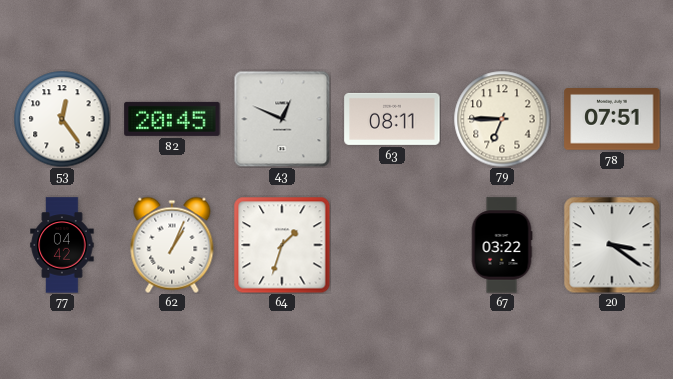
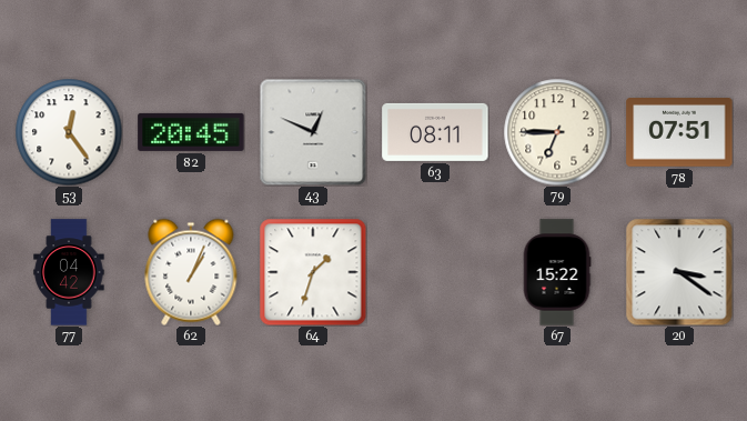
67: 03:22 -> 15:22 (557, 272)
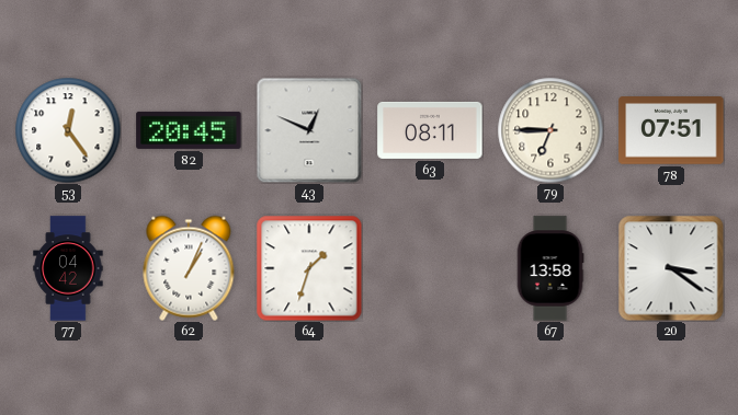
67: 15:22 -> 13:58 (550, 268)
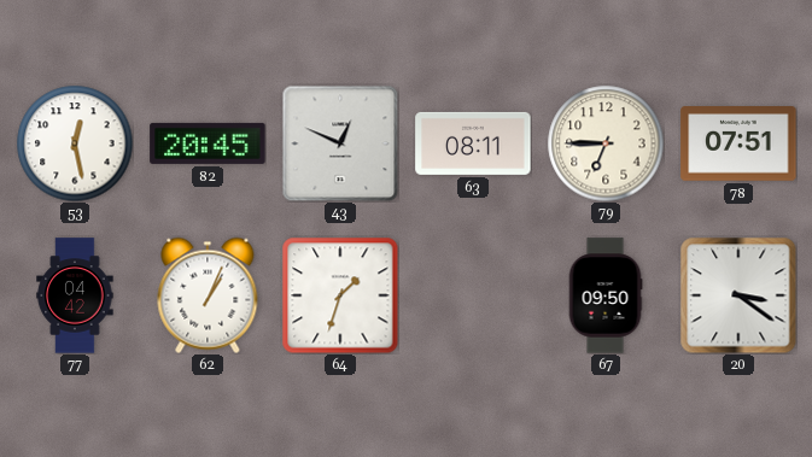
53: 12:24 -> 12:28 (75, 143)
67: 13:58 -> 09:50 (606, 295)
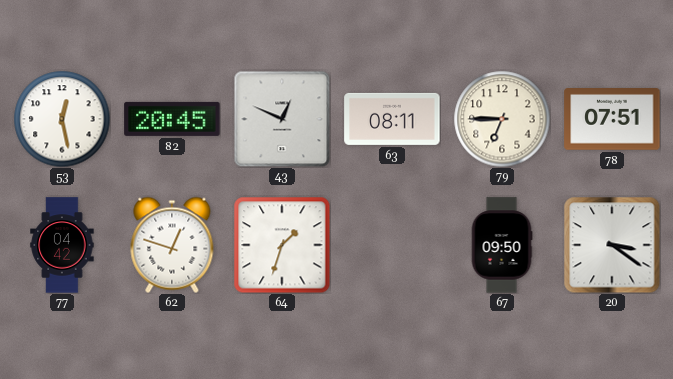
62: 1:04 -> 12:48 (172, 245)
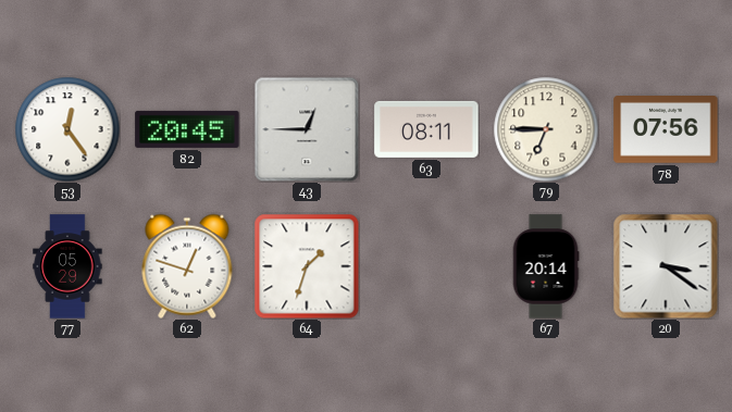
53: 12:28 -> 12:24 (67, 129)
43: 12:49 -> 12:45 (307, 129)
78: 07:51 -> 07:56 (666, 130)
77: 04:42 -> 05:29 (67, 266)
67: 09:50 -> 20:14 (546, 266)
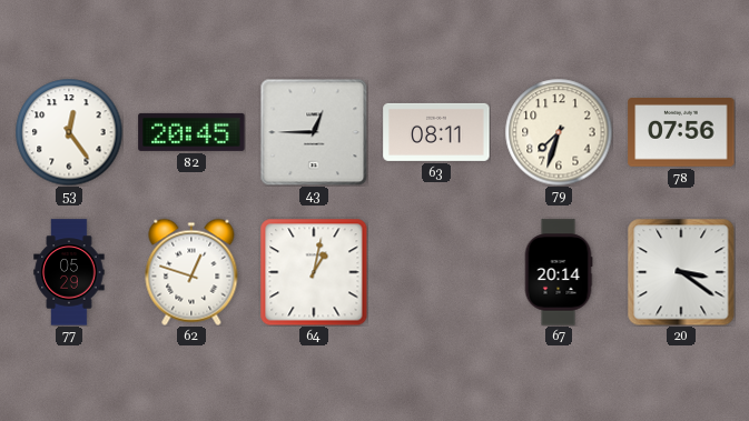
79: 6:45 -> 7:33 (559, 132)
64: 1:33 -> 1:02 (314, 272)
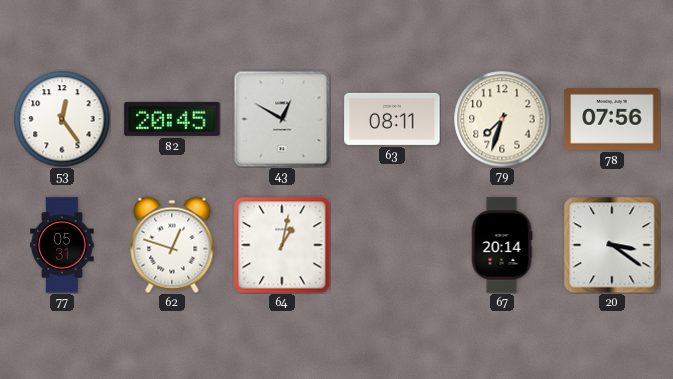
43: 12:45 -> 12:50 (282, 119)
77: 05:29 -> 05:31 (62, 245)
